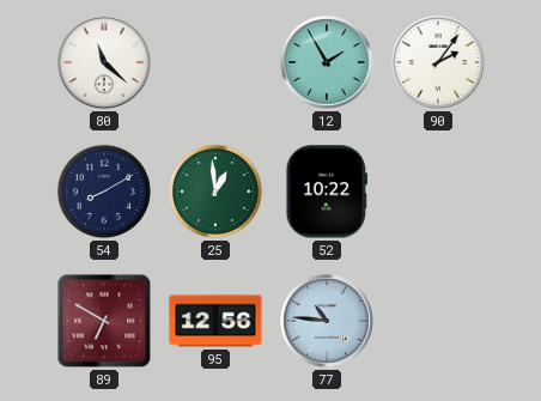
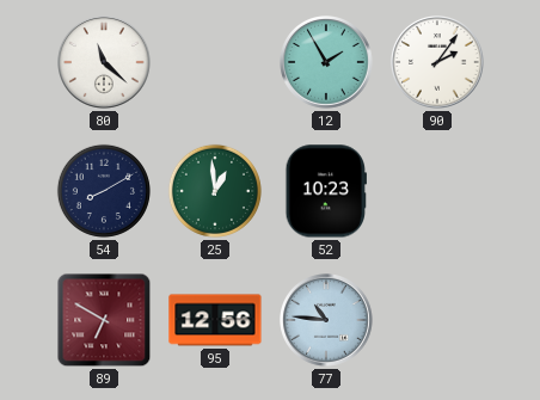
52: 10:22 -> 10:23 (325, 191)
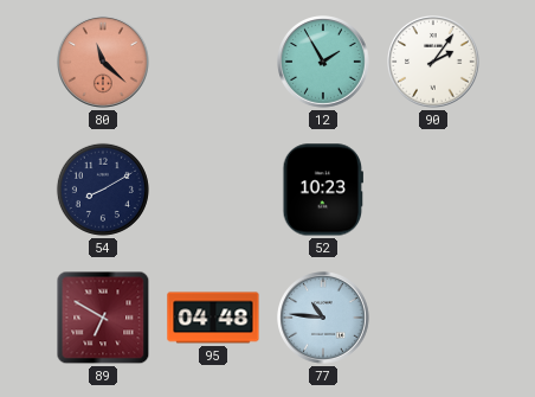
80 dial: white -> salmon (104, 63)
25: 12:59 -> none (215, 191)
95: 12:56 -> 04:48 (213, 318)
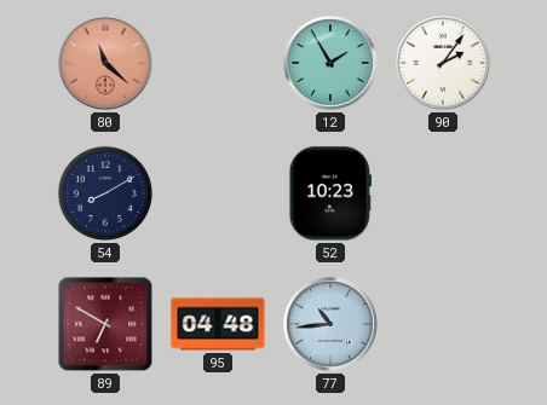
77: 10:46 -> 10:44 (332, 325)
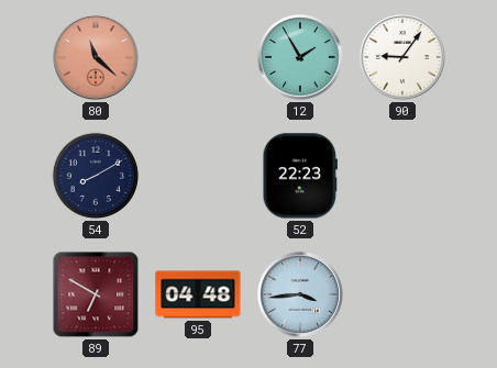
90: 2:06 -> 9:06 (404, 58)
52: 10:23 -> 22:23 (299, 176)
77: 10:44 -> 3:44 (301, 295)
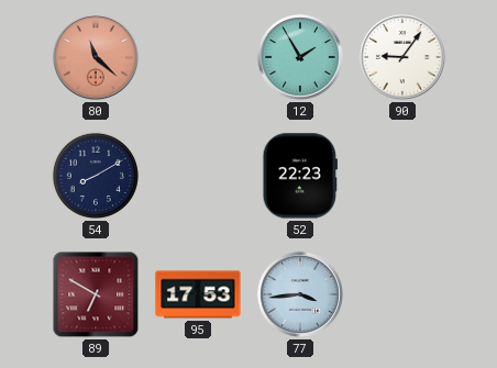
95: 04:48 -> 17:53 (198, 294)
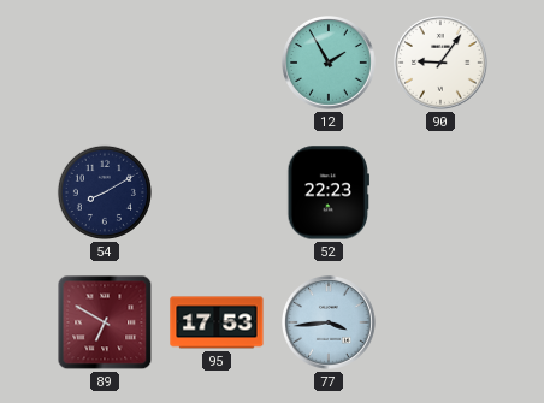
80: 11:22 -> none (97, 58)
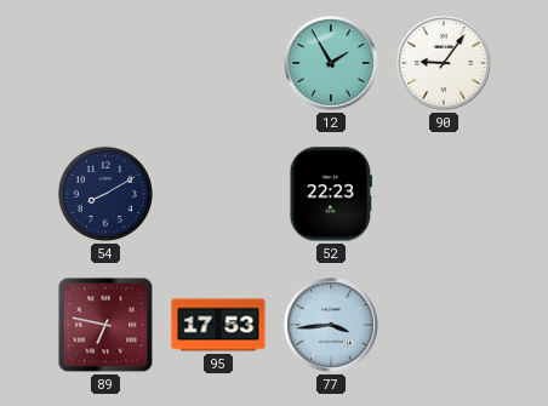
89: 6:50 -> 6:47 (105, 325)
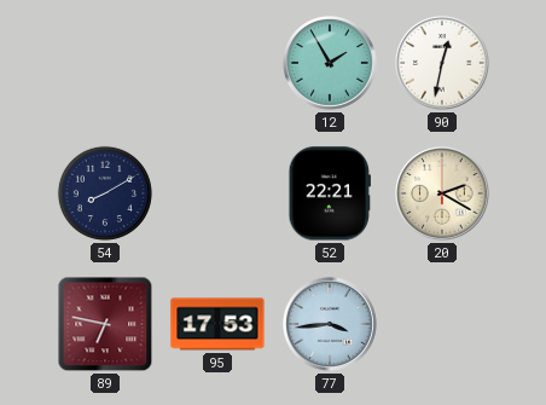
90: 9:06 -> 12:32 (443, 64)
52: 22:23 -> 22:21 (329, 193)
20: none -> 2:20 (443, 195)
